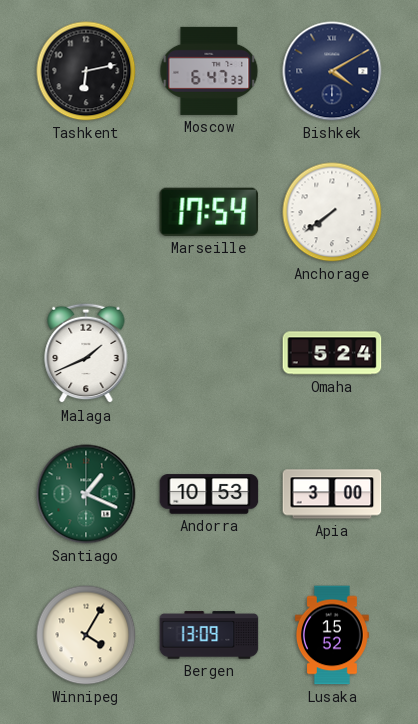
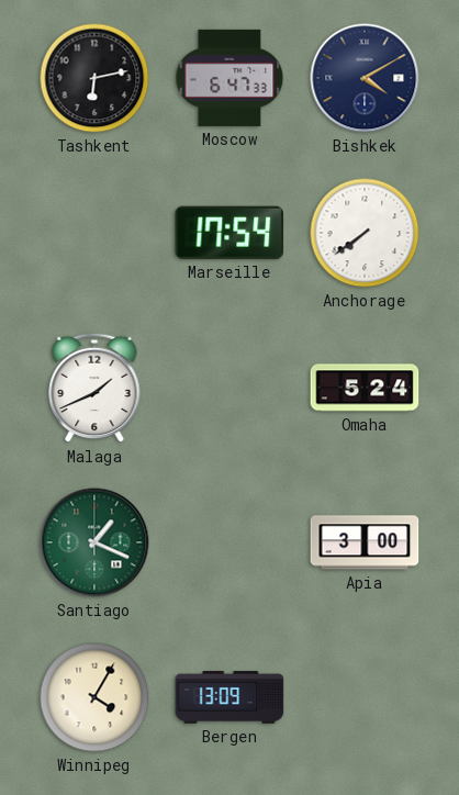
Andorra: 10:53 -> none (209, 494)
Lusaka: 15:52 -> none (332, 635)
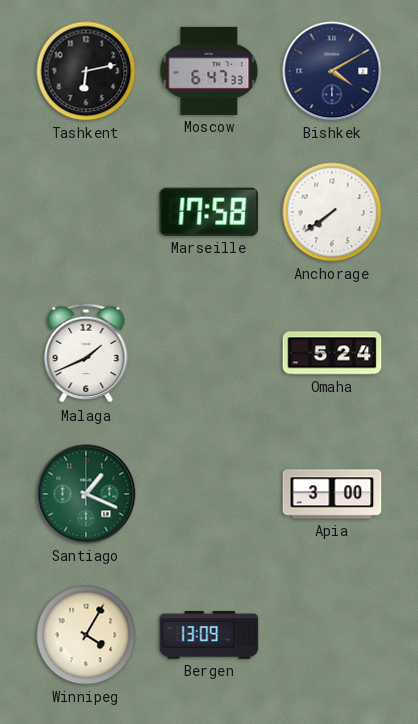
Marseille: 17:54 -> 17:58 (209, 212)
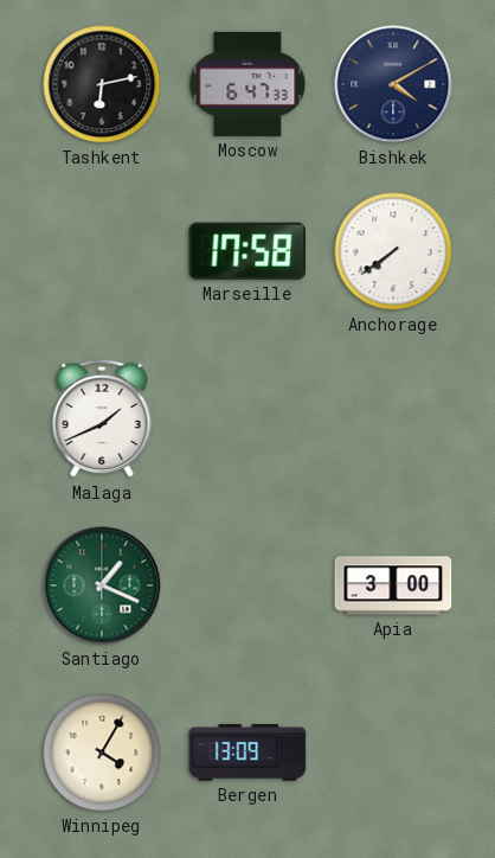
Omaha: 5:24 -> none (332, 353)
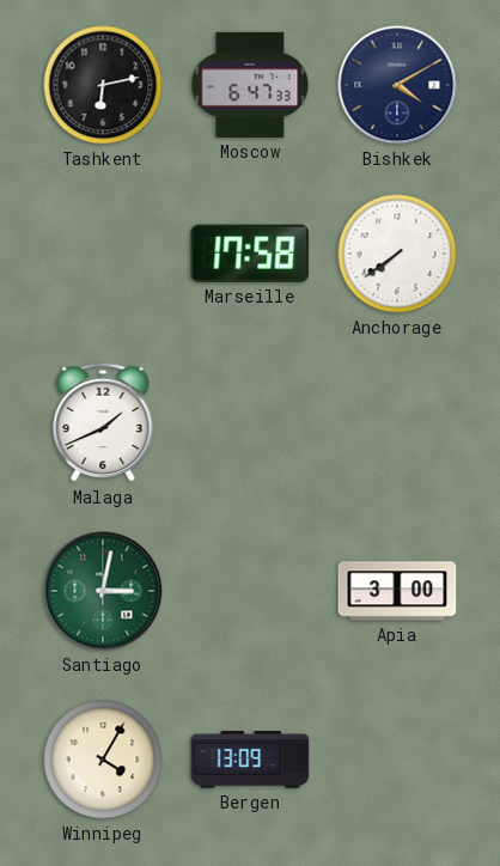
Santiago: 1:19 -> 3:02 (103, 591)
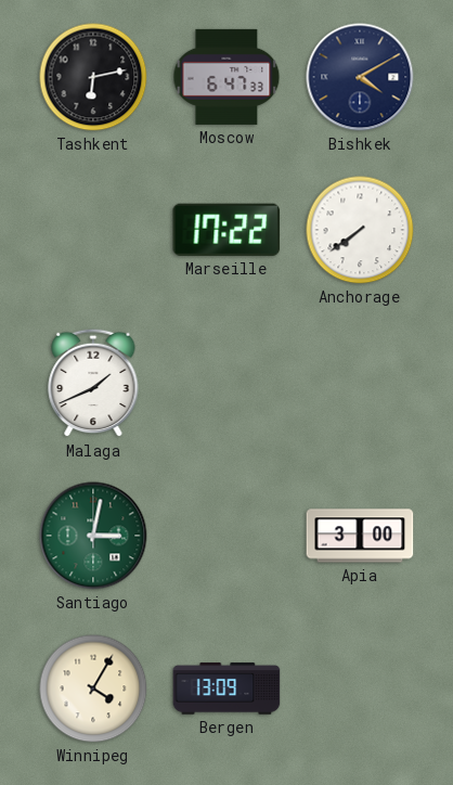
Marseille: 17:58 -> 17:22 (226, 230)
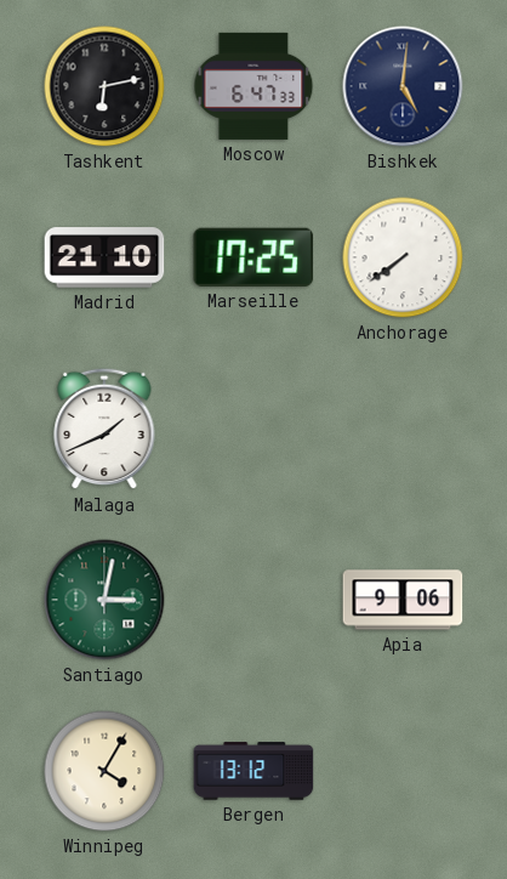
Bishkek: 4:10 -> 5:01 (403, 86)
Madrid: none -> 21:10 (104, 257)
Marseille: 17:22 -> 17:25 (253, 257)
Apia: 3:00 -> 9:06 (403, 600)
Bergen: 13:09 -> 13:12 (253, 771)
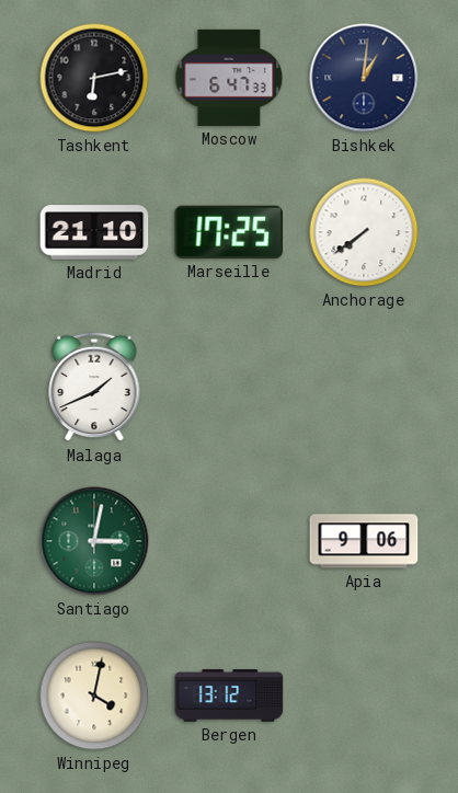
Bishkek: 5:01 -> 1:01 (364, 78)
Winnipeg: 4:05 -> 4:02 (94, 696)
